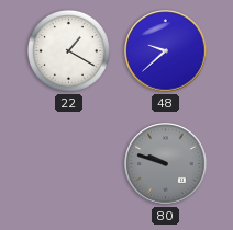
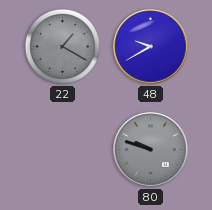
22 dial: white -> grey (62, 46)
48: 9:38 -> 9:40 (151, 47)
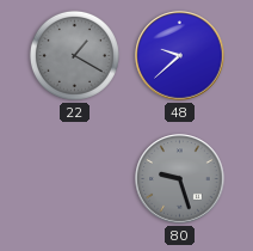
48: 9:40 -> 9:38 (180, 56)
80: 9:48 -> 9:27 (180, 179)
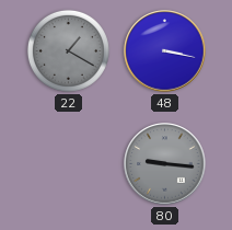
48: 9:38 -> 3:17 (165, 51)
80: 9:27 -> 9:16 (165, 164)
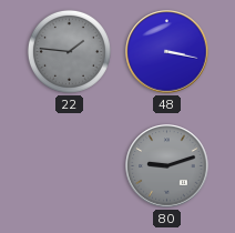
22: 1:20 -> 1:46 (69, 51)
80: 9:16 -> 9:12 (167, 166)
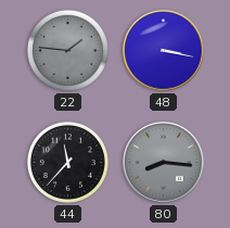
44: none -> 11:37 (67, 162)
80: 9:12 -> 8:16 (164, 163)
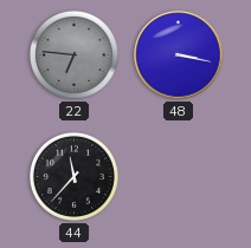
22: 1:46 -> 6:46 (73, 54)
80: 8:16 -> none (164, 163)
